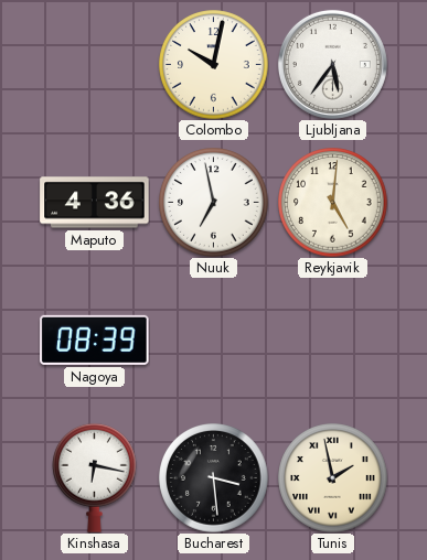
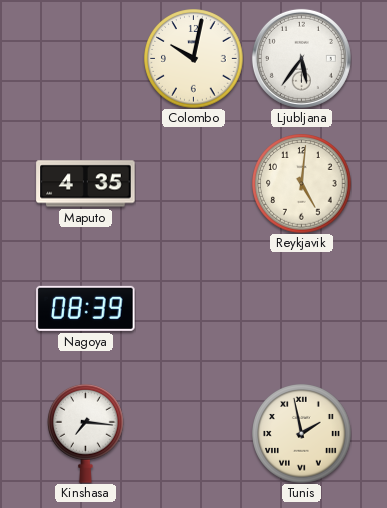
Maputo: 4:36 -> 4:35 (86, 184)
Nuuk: 6:58 -> none (214, 203)
Kinshasa: 6:17 -> 7:16 (86, 433)
Bucharest: 3:29 -> none (214, 478)
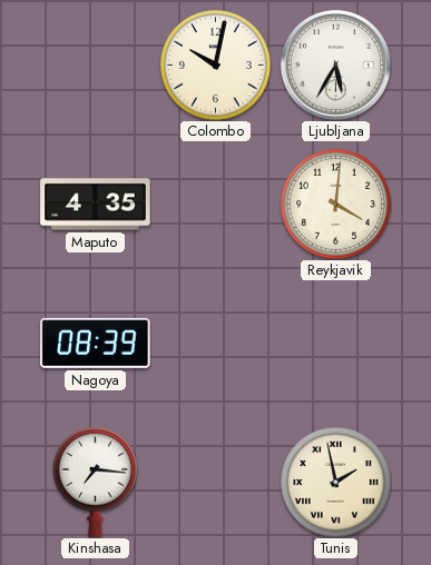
Ljubljana: 5:36 -> 5:35 (335, 65)
Reykjavik: 5:01 -> 4:01 (336, 205)
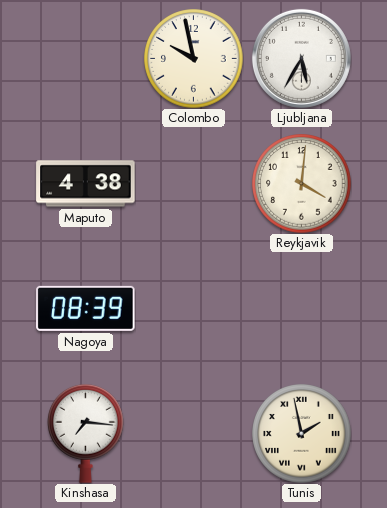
Colombo: 10:02 -> 9:58 (194, 59)
Maputo: 4:35 -> 4:38 (86, 184)
